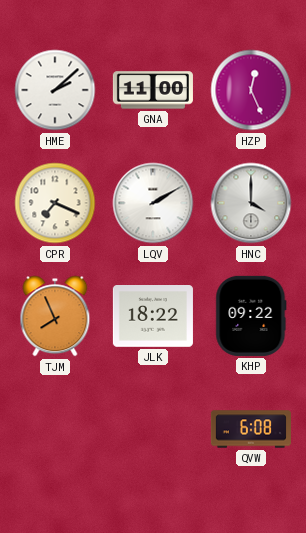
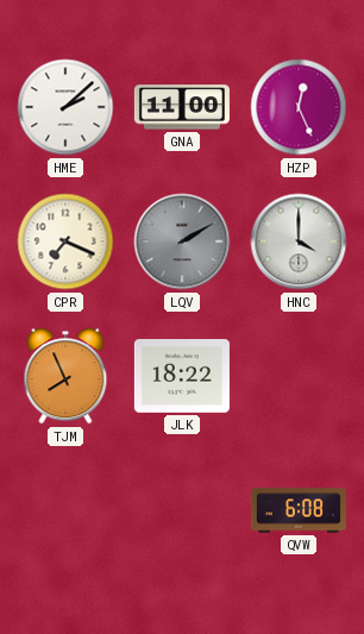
LQV dial: white -> grey (182, 241)
KHP: 09:22 -> none (251, 316)
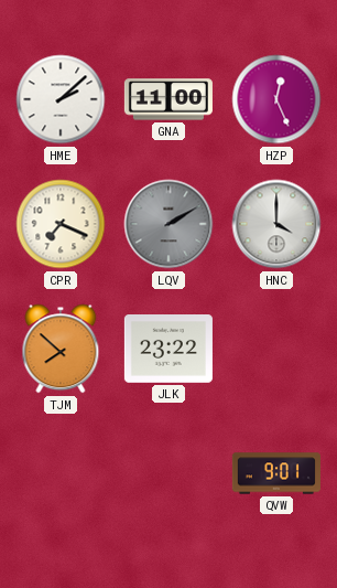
TJM: 7:56 -> 7:52 (61, 349)
JLK: 18:22 -> 23:22 (168, 350)
QVW: 6:08 -> 9:01 (276, 473)
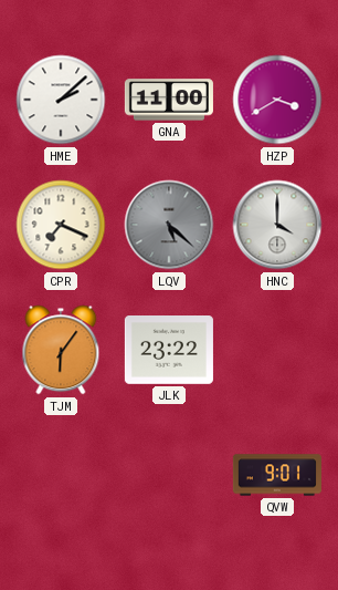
HZP: 12:26 -> 3:40 (277, 100)
LQV: 2:10 -> 5:22 (169, 225)
TJM: 7:52 -> 6:06 (61, 350)
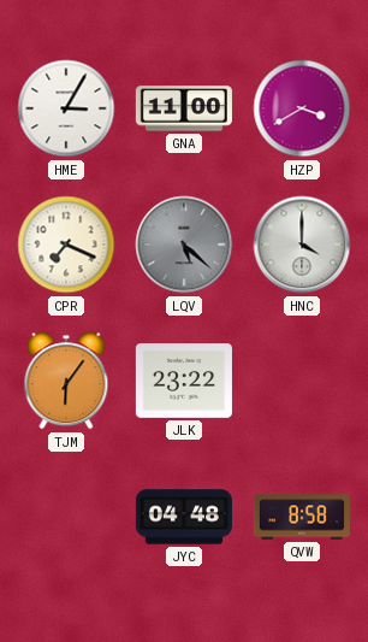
HME: 2:08 -> 3:05 (66, 108)
JYC: none -> 04:48 (184, 517)
QVW: 9:01 -> 8:58 (302, 517)
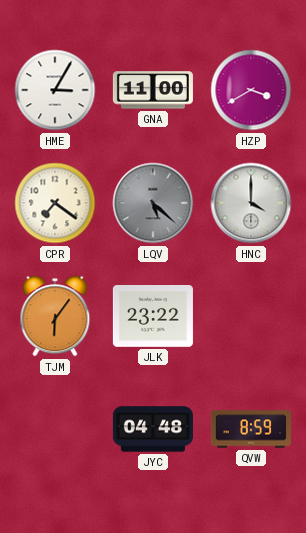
CPR: 7:19 -> 7:21 (55, 203)
QVW: 8:58 -> 8:59 (251, 429)
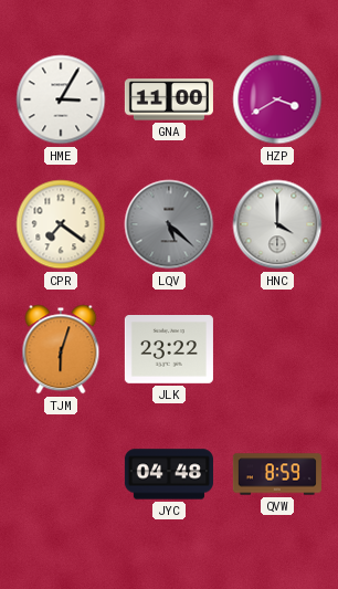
TJM: 6:06 -> 6:03 (61, 349)
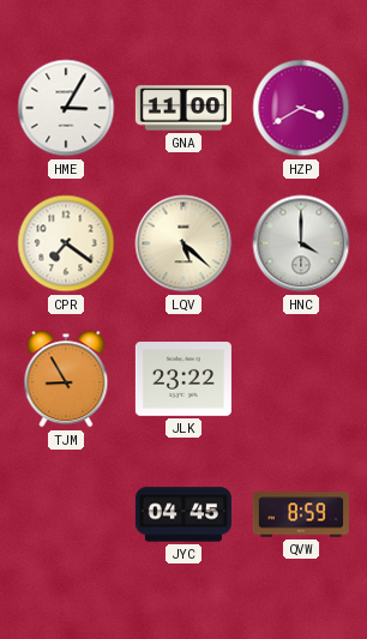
LQV dial: grey -> cream (183, 243)
TJM: 6:03 -> 8:55 (66, 379)
JYC: 04:48 -> 04:45 (183, 514)
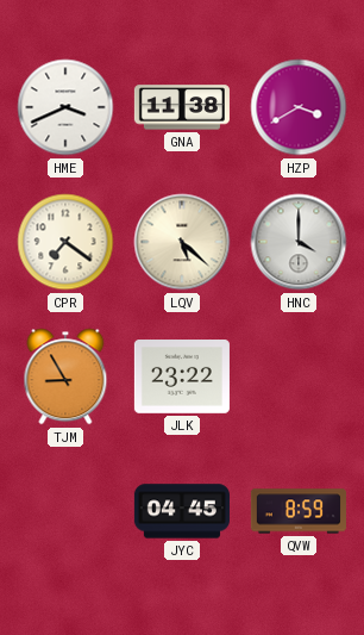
HME: 3:05 -> 3:41 (65, 107)
GNA: 11:00 -> 11:38 (182, 107)
